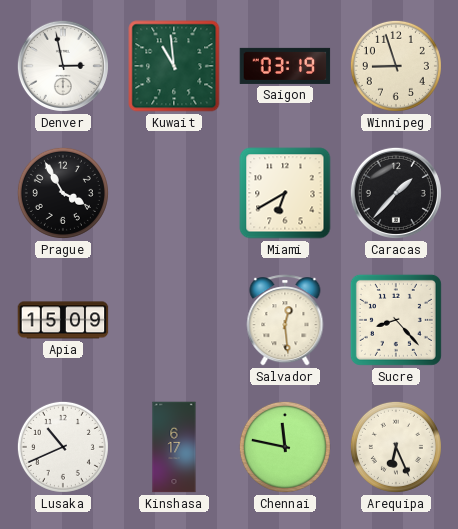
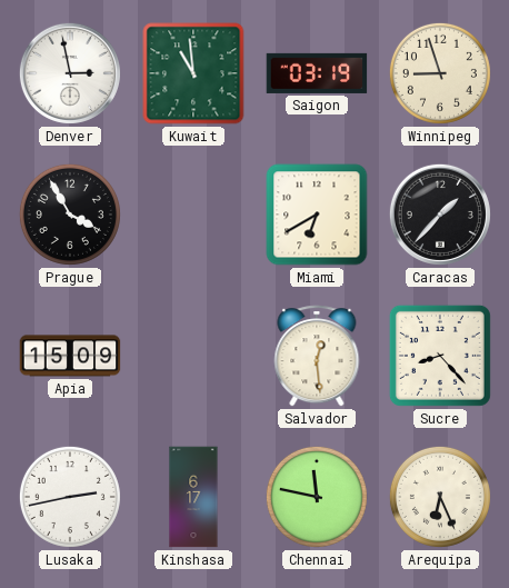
Lusaka: 10:41 -> 2:43 (70, 497)
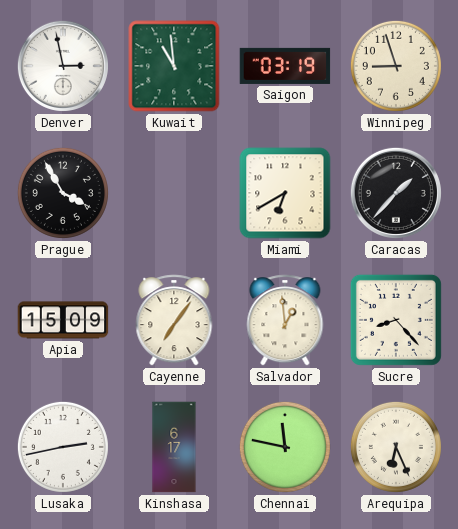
Cayenne: none -> 7:06 (174, 320)
Salvador: 12:29 -> 12:59 (285, 320)
